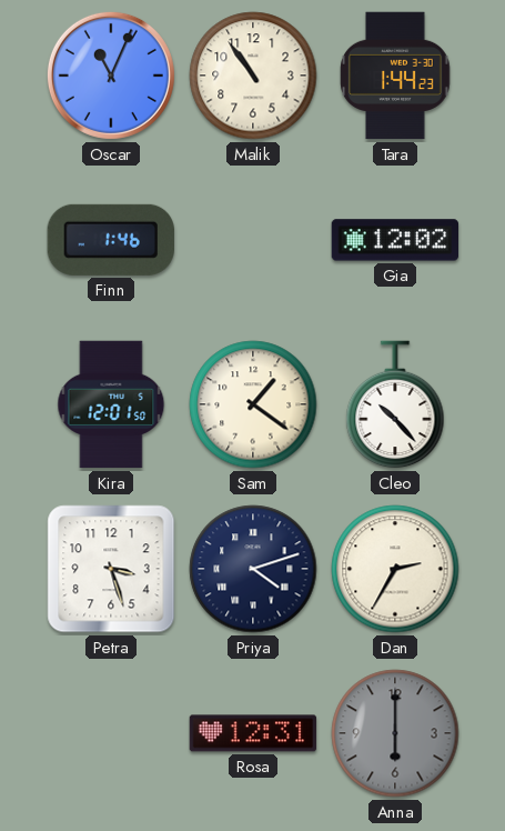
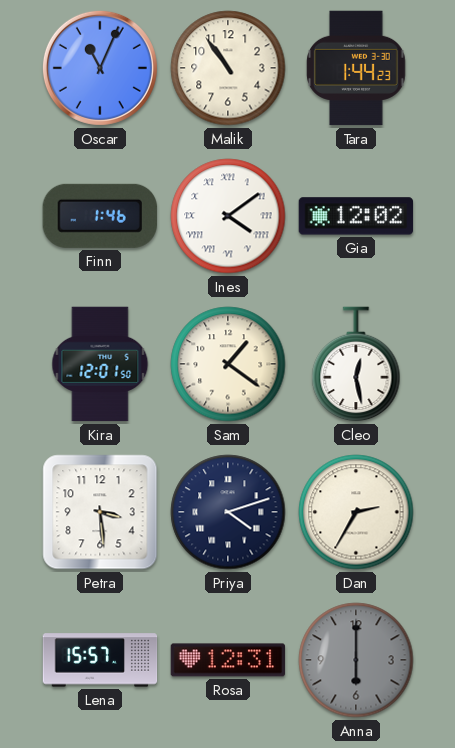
Ines: none -> 4:09 (228, 216)
Cleo: 10:23 -> 12:28 (356, 364)
Petra: 3:27 -> 3:29 (100, 512)
Lena: none -> 15:57 (100, 660)
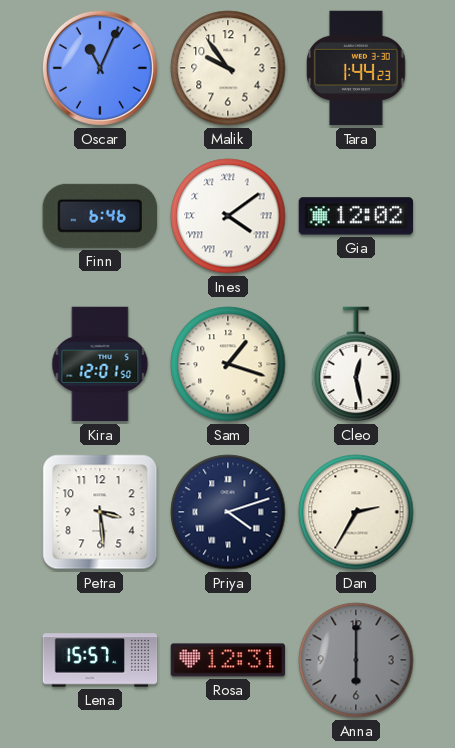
Malik: 10:54 -> 9:54 (228, 68)
Finn: 1:46 -> 6:46 (100, 216)
Sam: 1:21 -> 1:18 (228, 364)
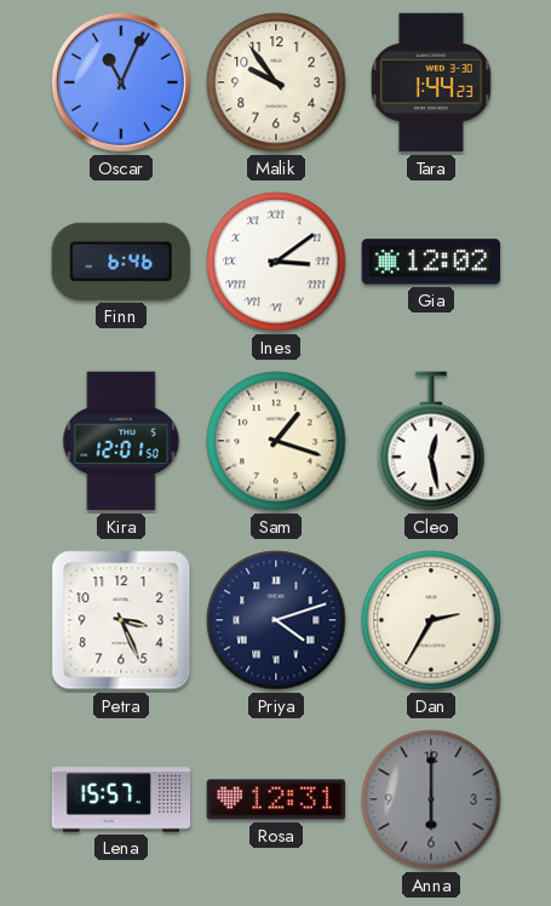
Ines: 4:09 -> 3:09 (276, 262)
Petra: 3:29 -> 3:26 (121, 620)
